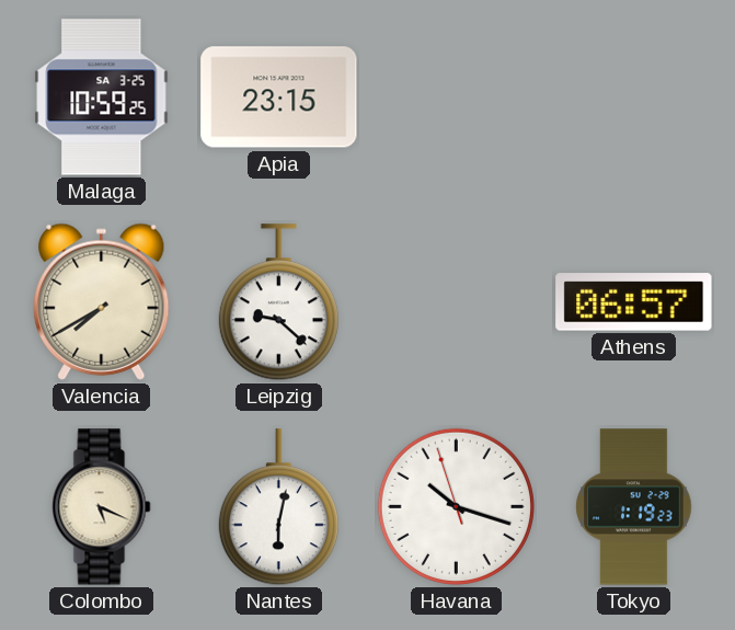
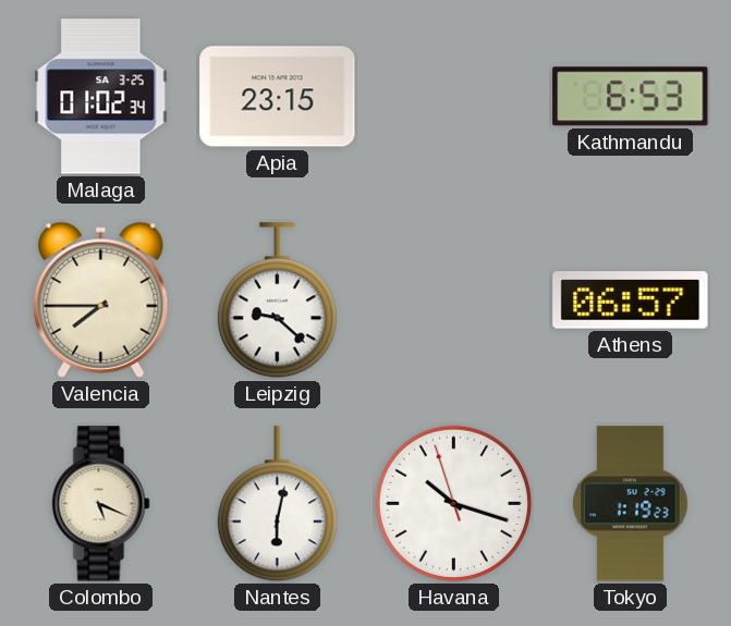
Malaga: 10:59 -> 01:02 (101, 97)
Kathmandu: none -> 6:53 (631, 97)
Valencia: 7:40 -> 7:45 (101, 299)
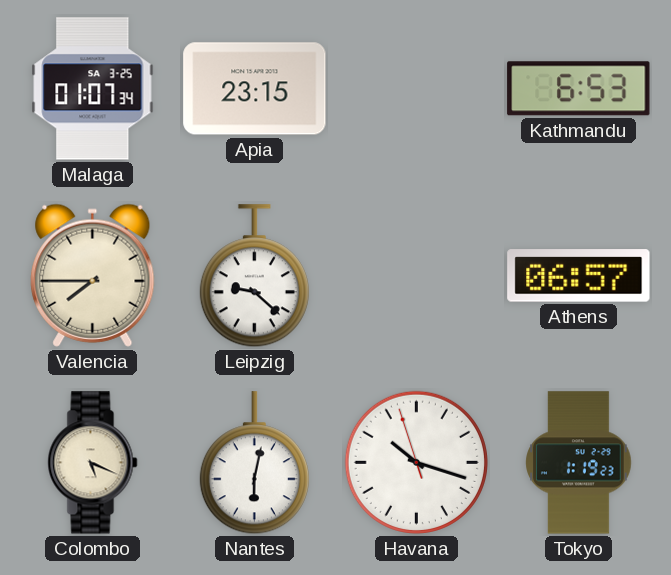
Malaga: 01:02 -> 01:07 (93, 89)
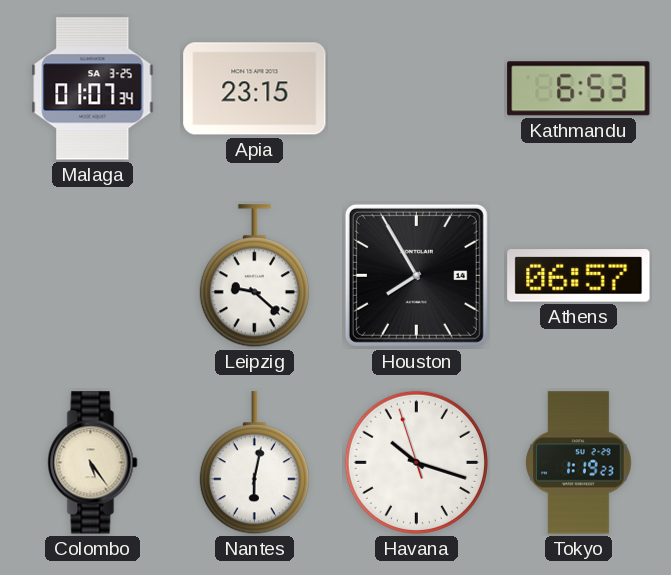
Valencia: 7:45 -> none (93, 275)
Houston: none -> 7:55 (416, 275)
Colombo: 5:19 -> 5:24 (93, 463)
